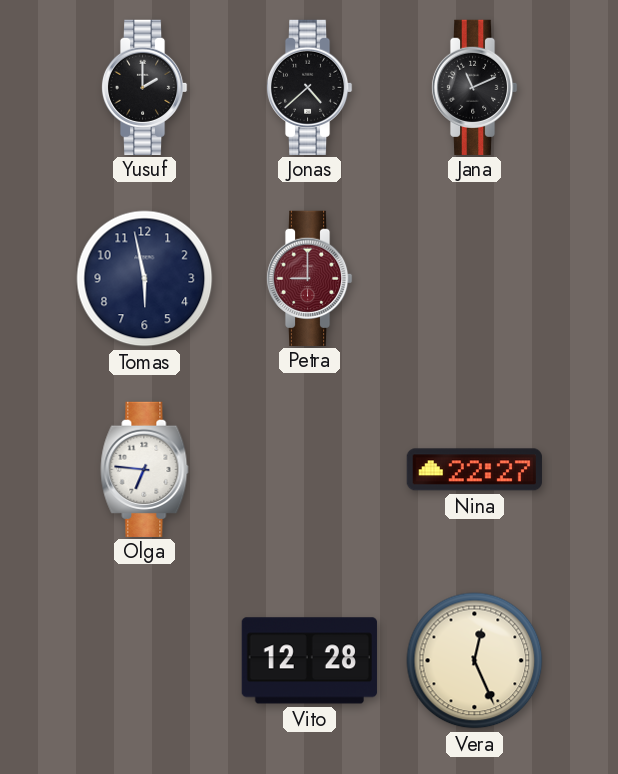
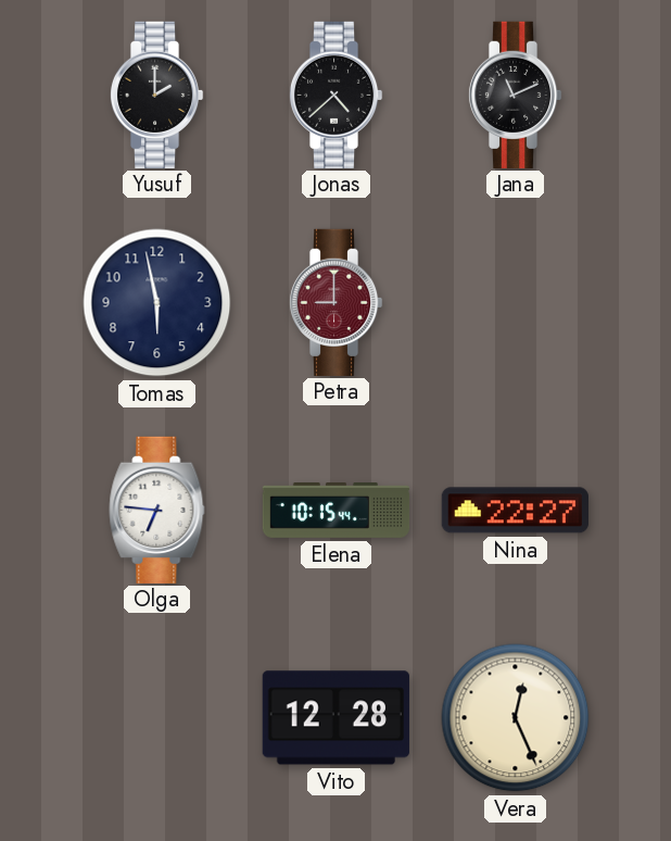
Elena: none -> 10:15 (337, 511)
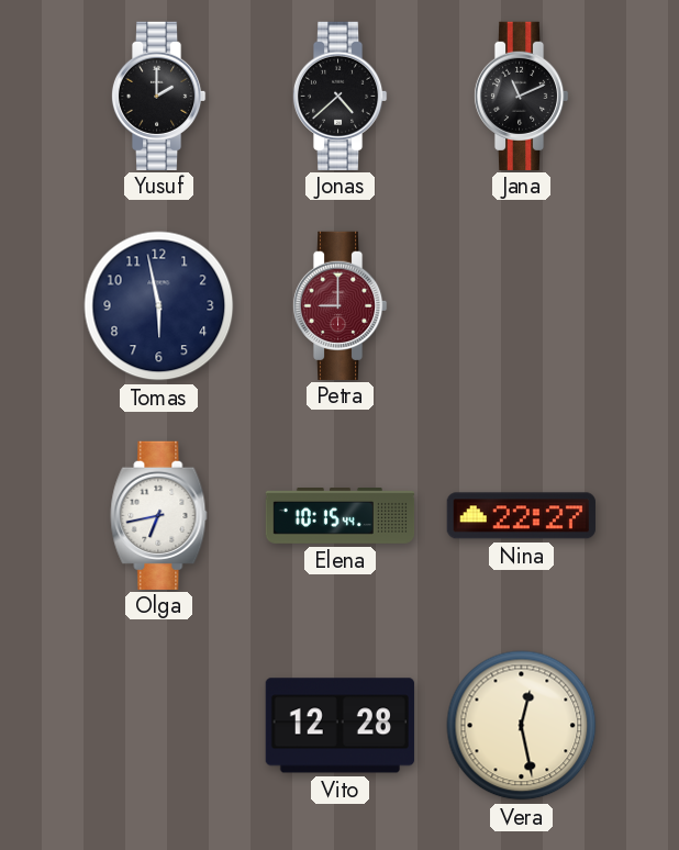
Olga: 6:46 -> 6:43 (159, 515)
Vera: 12:26 -> 12:28 (522, 726)
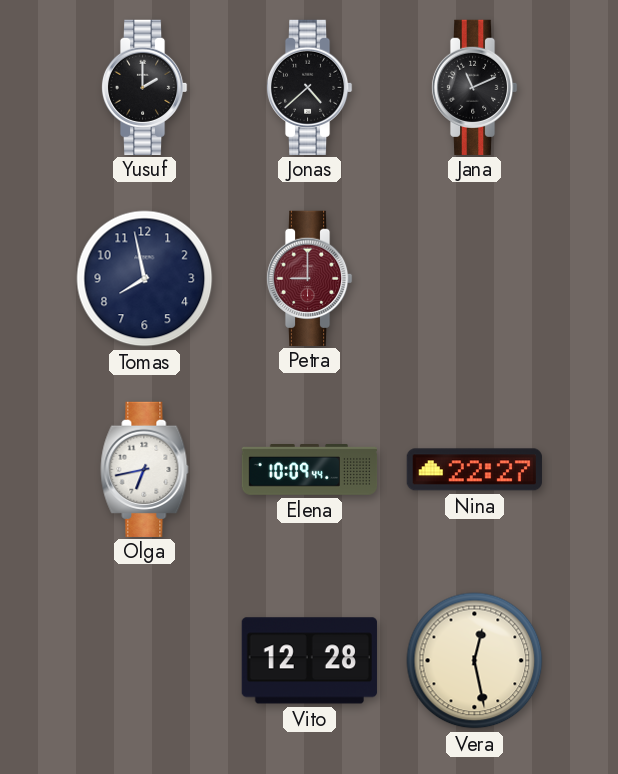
Tomas: 5:58 -> 7:58 (145, 279)
Elena: 10:15 -> 10:09 (310, 470)
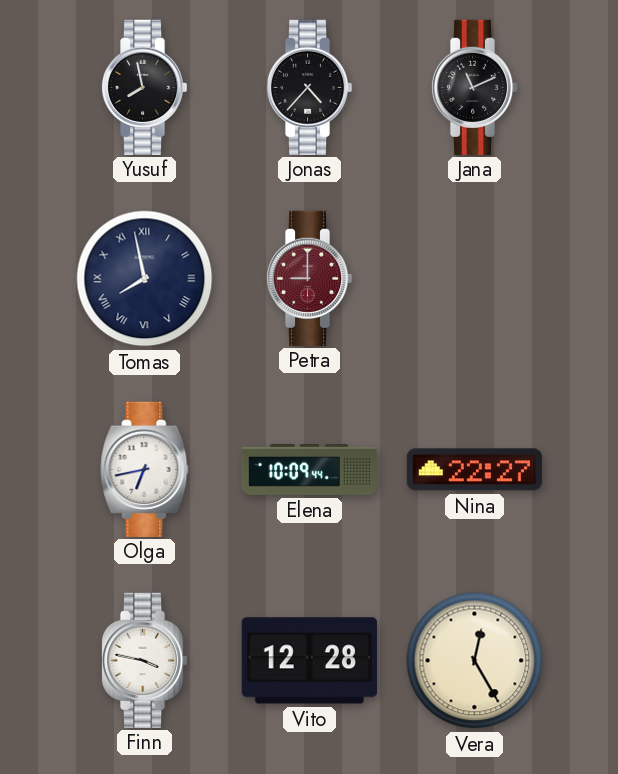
Yusuf: 2:00 -> 7:58 (144, 87)
Jonas: 4:38 -> 4:37 (309, 87)
Tomas numerals: Arabic -> Roman (145, 279)
Finn: none -> 3:47 (144, 660)
Vera: 12:28 -> 12:25 (475, 661)
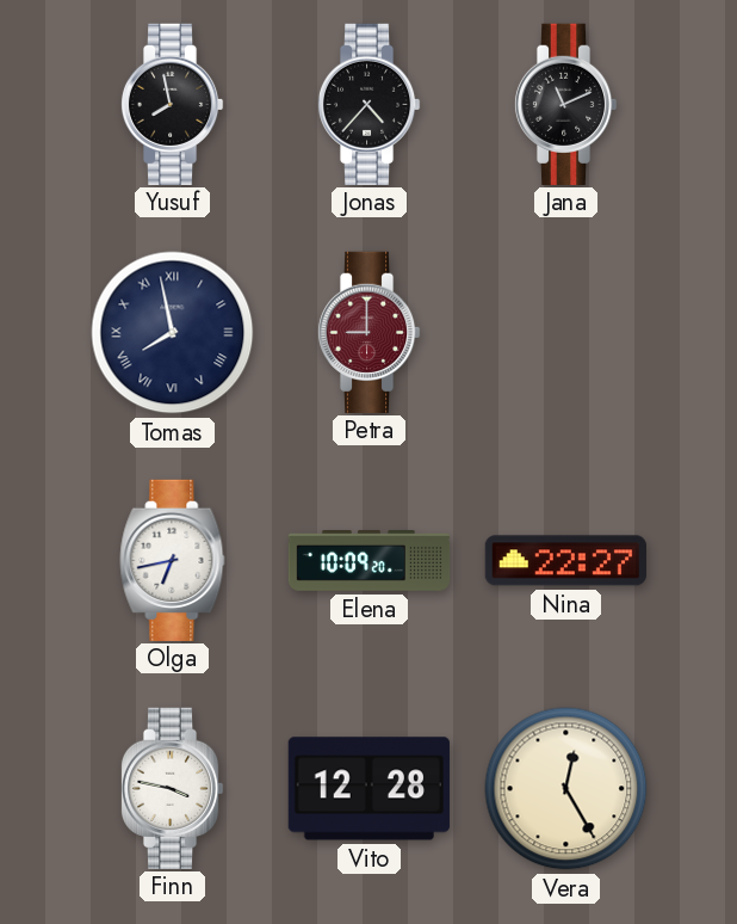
Elena: 10:09:44 -> 10:09:20 (370, 561)
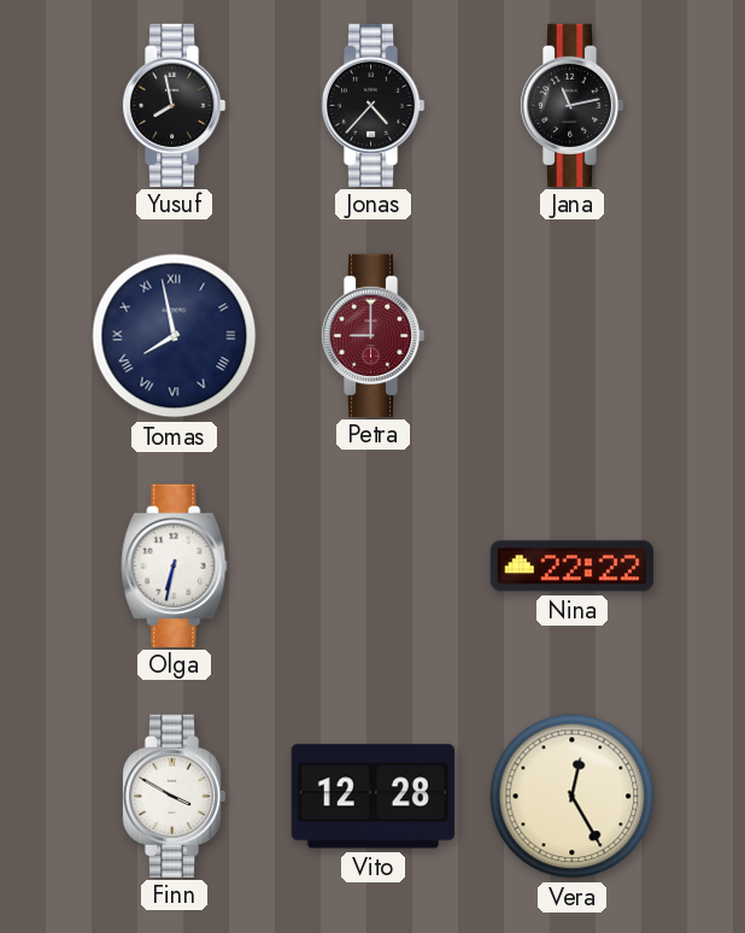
Jana: 11:11 -> 11:13 (571, 105)
Olga: 6:43 -> 6:32 (175, 565)
Elena: 10:09 -> none (370, 561)
Nina: 22:27 -> 22:22 (571, 567)
Finn: 3:47 -> 3:50 (174, 796)
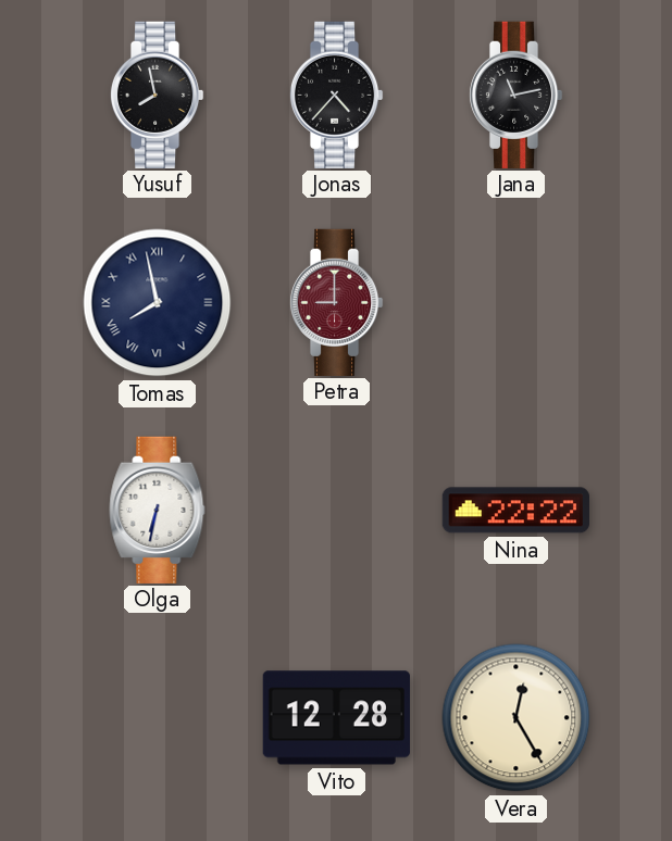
Finn: 3:50 -> none (174, 796)
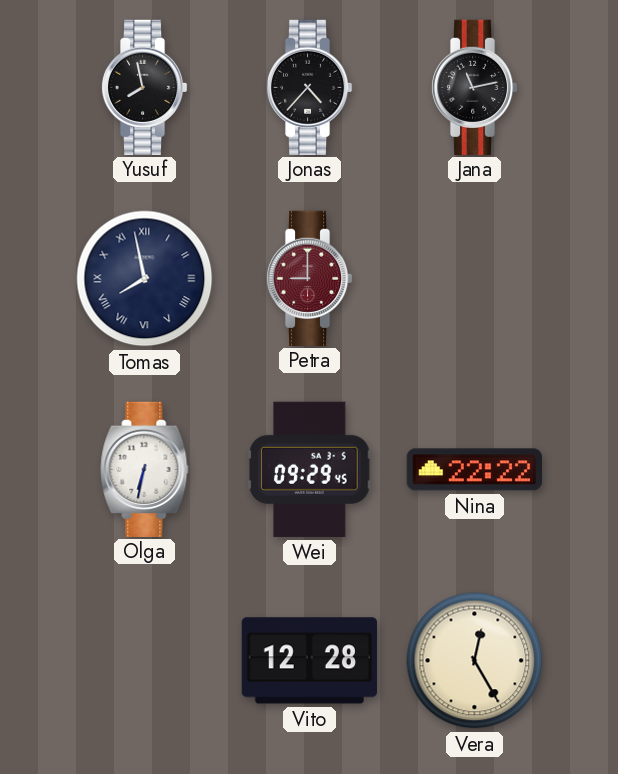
Wei: none -> 09:29 (310, 469)
